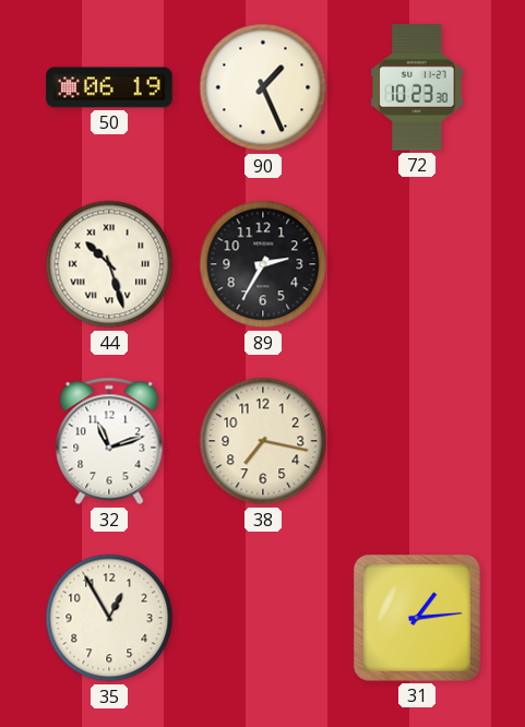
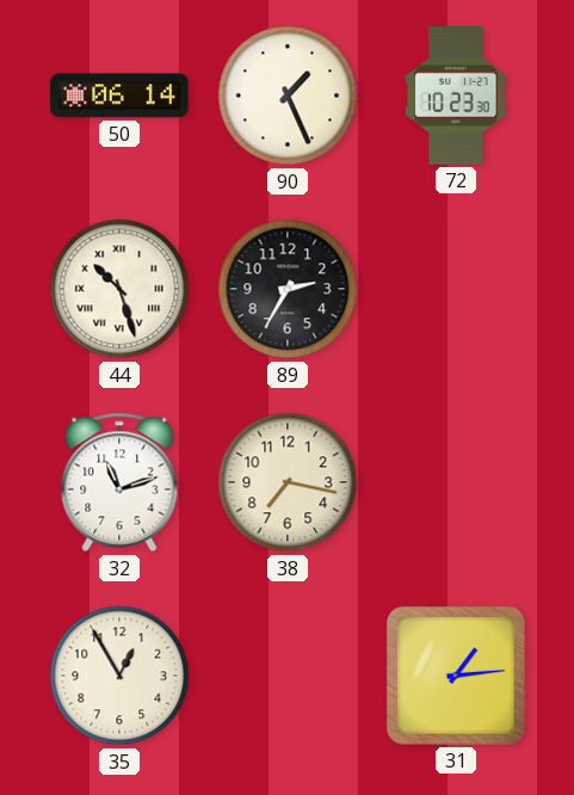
50: 06:19 -> 06:14 (119, 95)
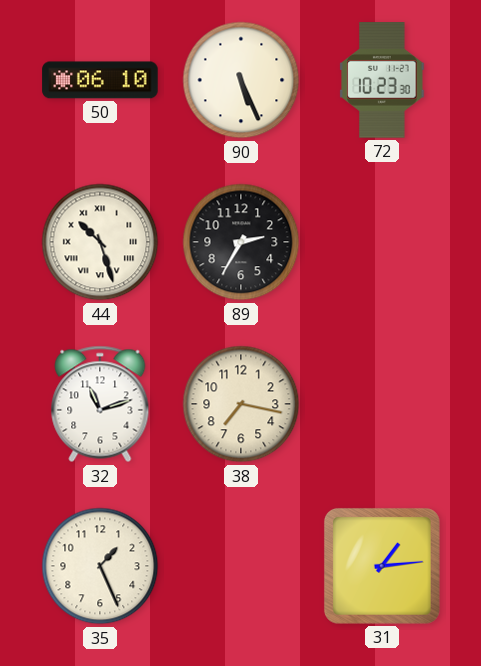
50: 06:14 -> 06:10 (100, 80)
90: 1:26 -> 5:26 (241, 80)
35: 12:55 -> 1:26 (100, 566)
